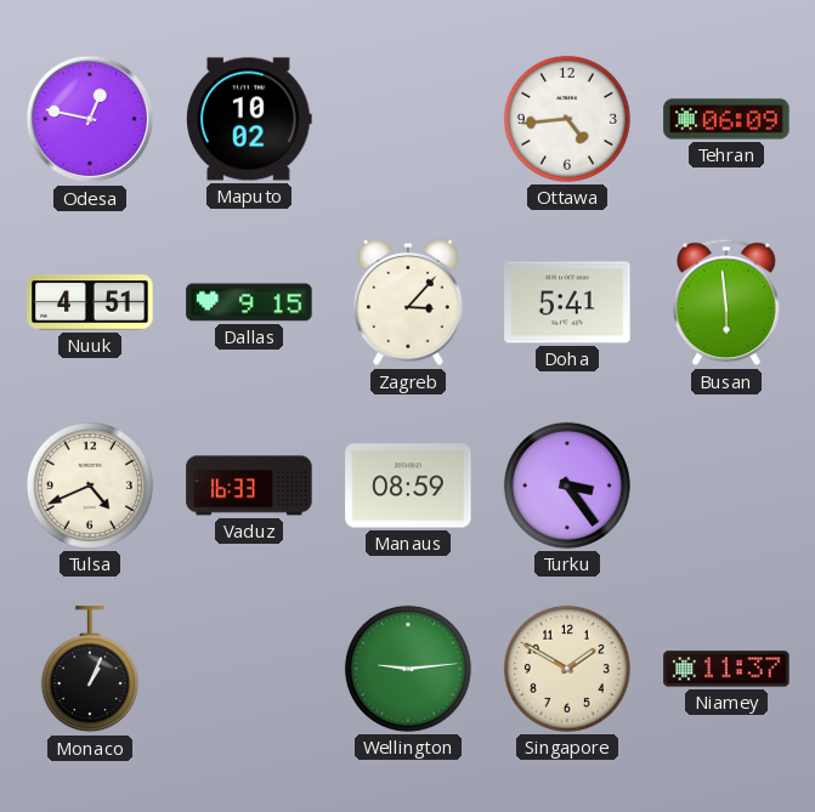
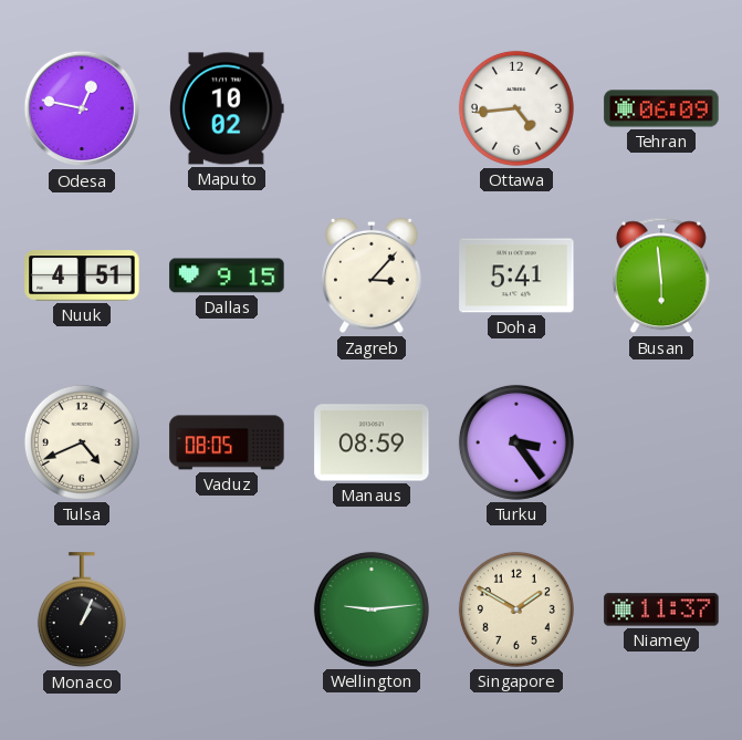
Vaduz: 16:33 -> 08:05 (227, 442)
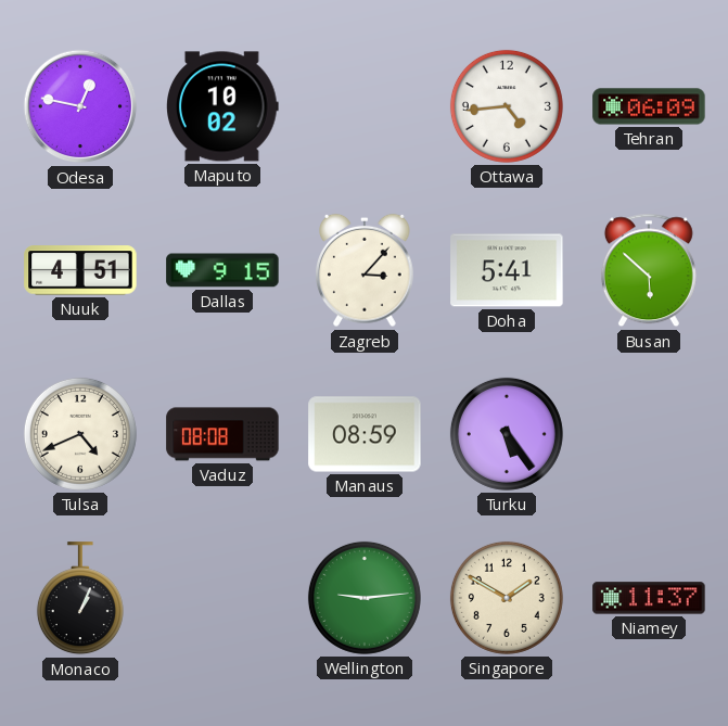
Busan: 5:59 -> 5:52 (649, 270)
Vaduz: 08:05 -> 08:08 (222, 434)
Turku: 3:24 -> 5:24 (507, 434)
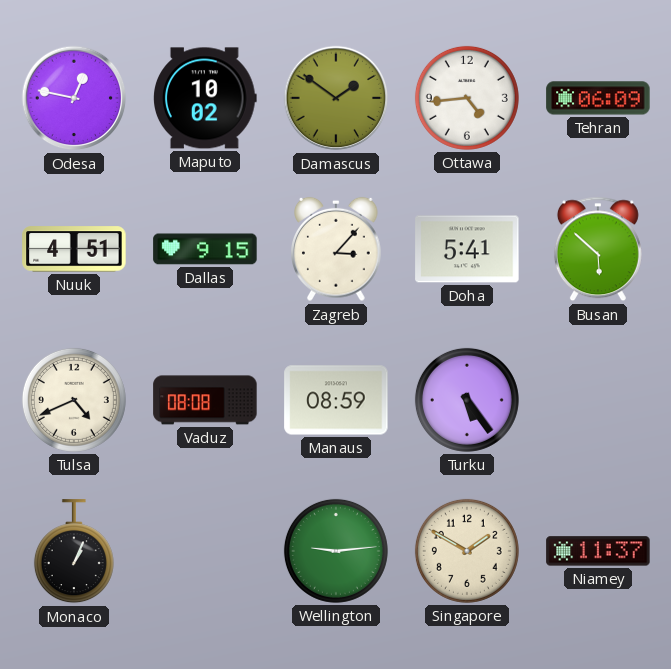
Damascus: none -> 1:51 (336, 98)
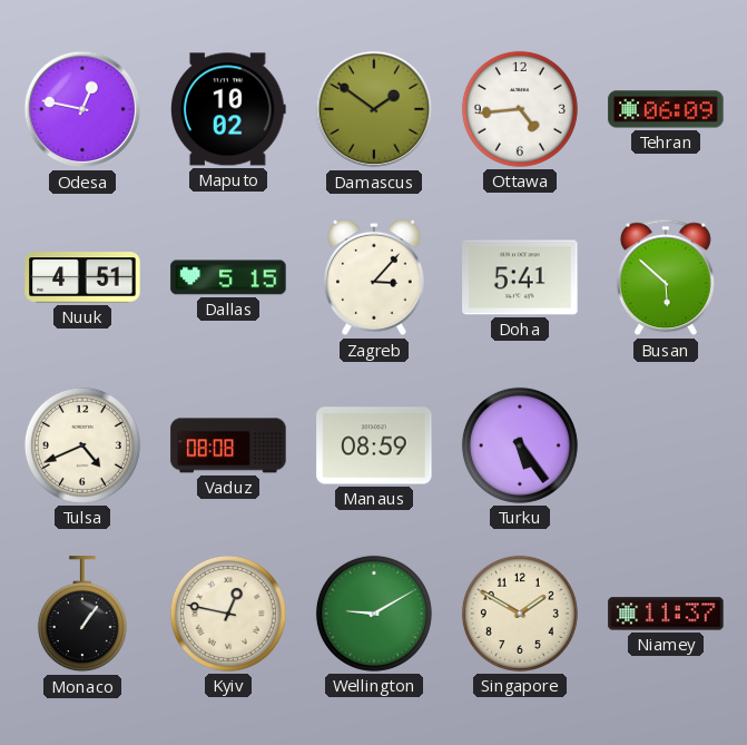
Dallas: 9:15 -> 5:15 (228, 277)
Monaco: 1:04 -> 1:06 (82, 615)
Kyiv: none -> 12:47 (228, 614)
Wellington: 9:14 -> 9:10 (374, 614)
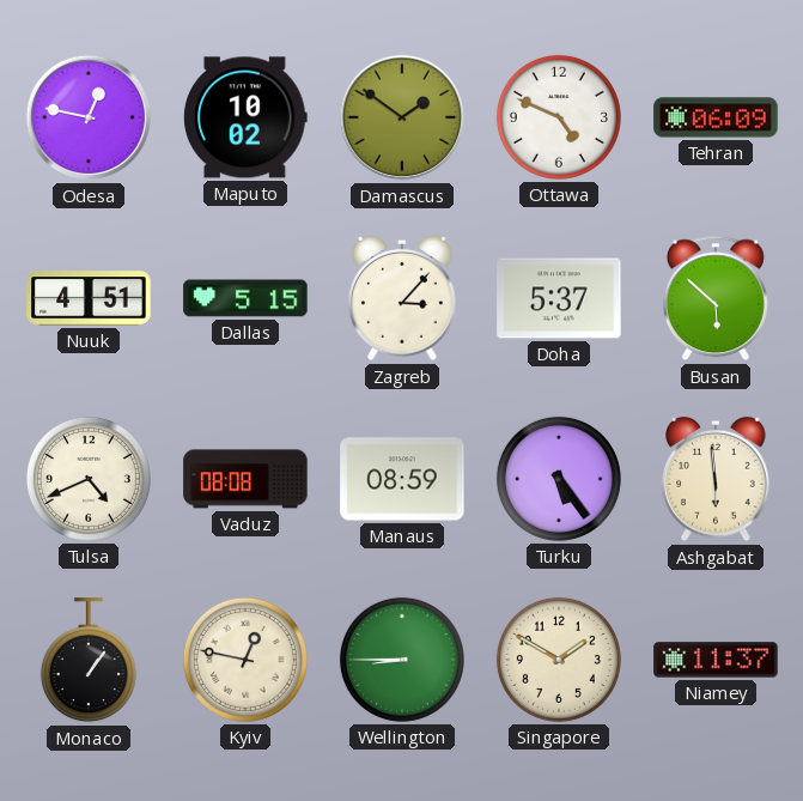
Ottawa: 4:44 -> 4:49 (559, 117)
Doha: 5:41 -> 5:37 (559, 298)
Ashgabat: none -> 5:59 (716, 479)
Wellington: 9:10 -> 8:45 (402, 660)
